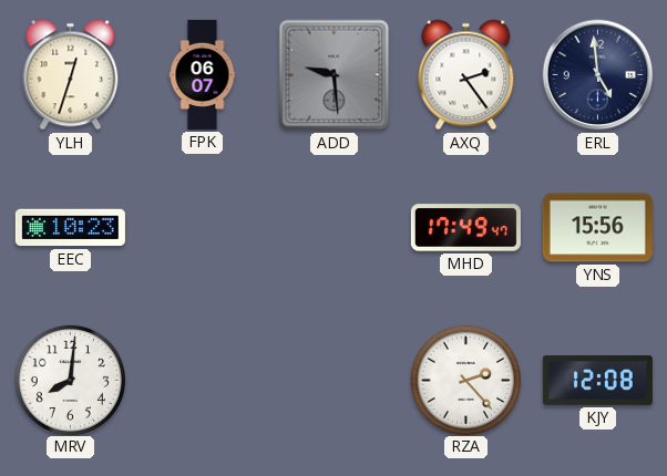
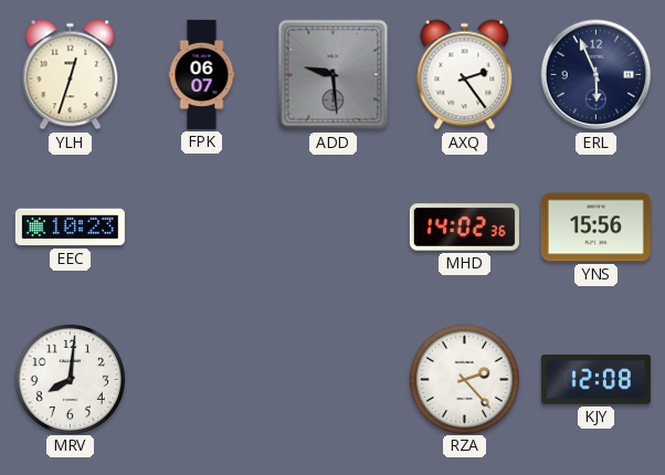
ERL: 4:59 -> 5:56 (597, 75)
MHD: 17:49 -> 14:02 (464, 228)
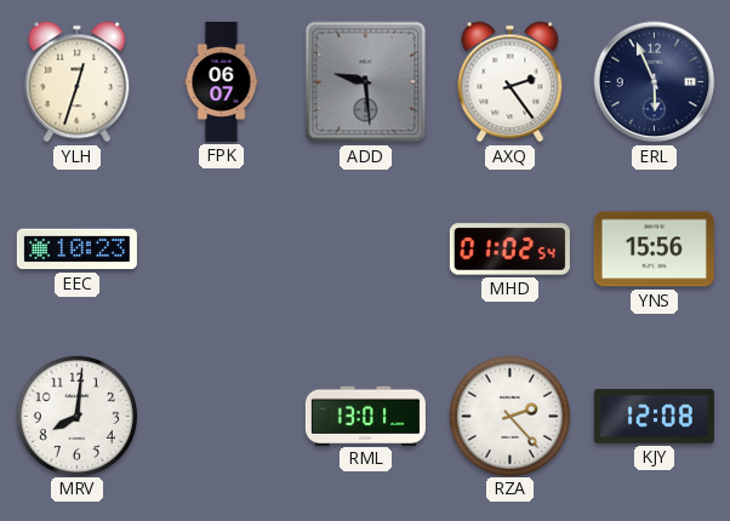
MHD: 14:02 -> 01:02 (509, 250)
RML: none -> 13:01 (365, 416)
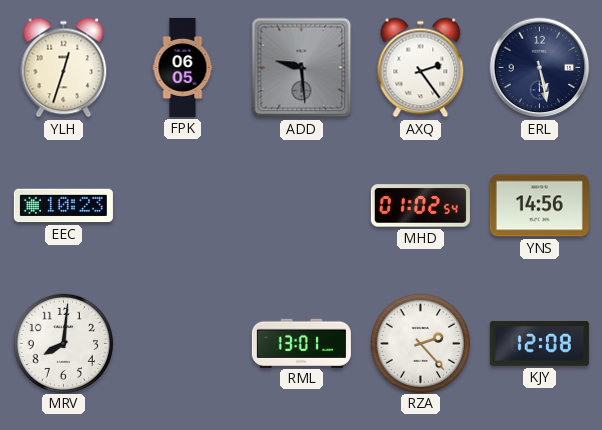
FPK: 06:07 -> 06:05 (183, 67)
ERL: 5:56 -> 5:28 (540, 68)
YNS: 15:56 -> 14:56 (539, 206)
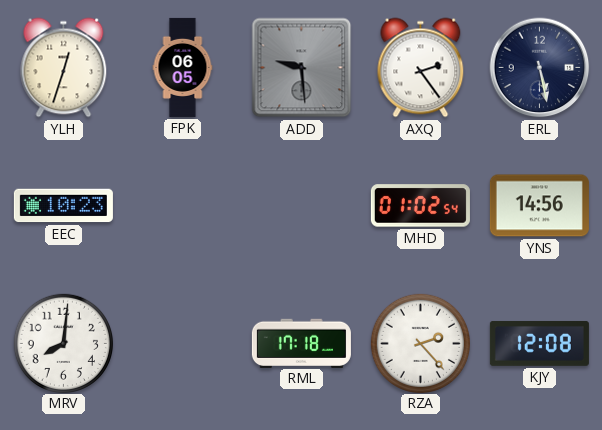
RML: 13:01 -> 17:18 (301, 343)
